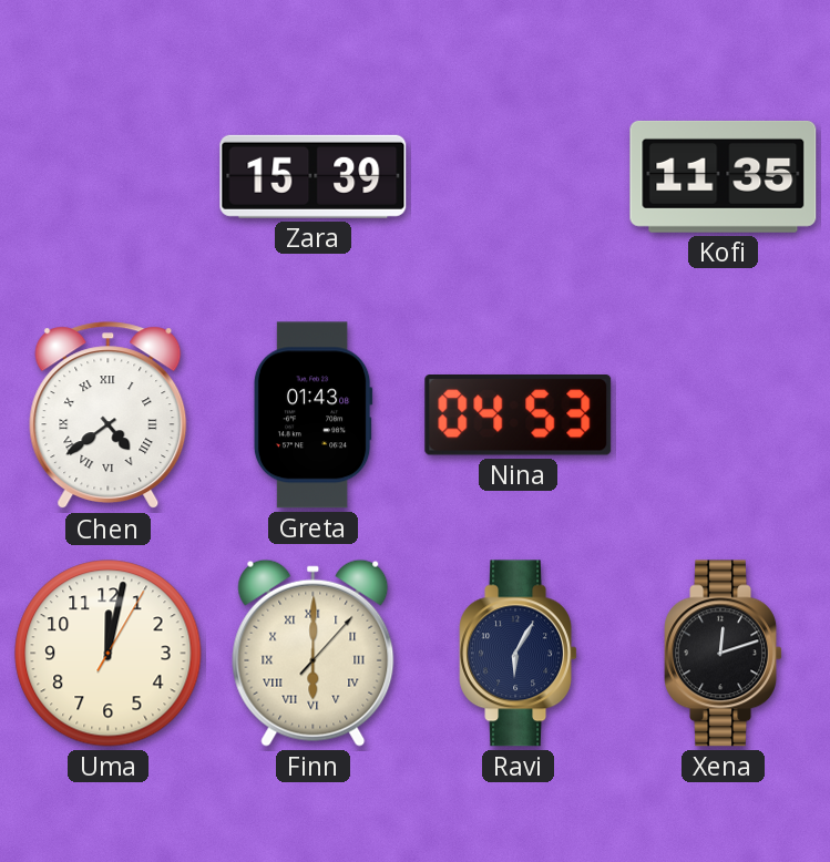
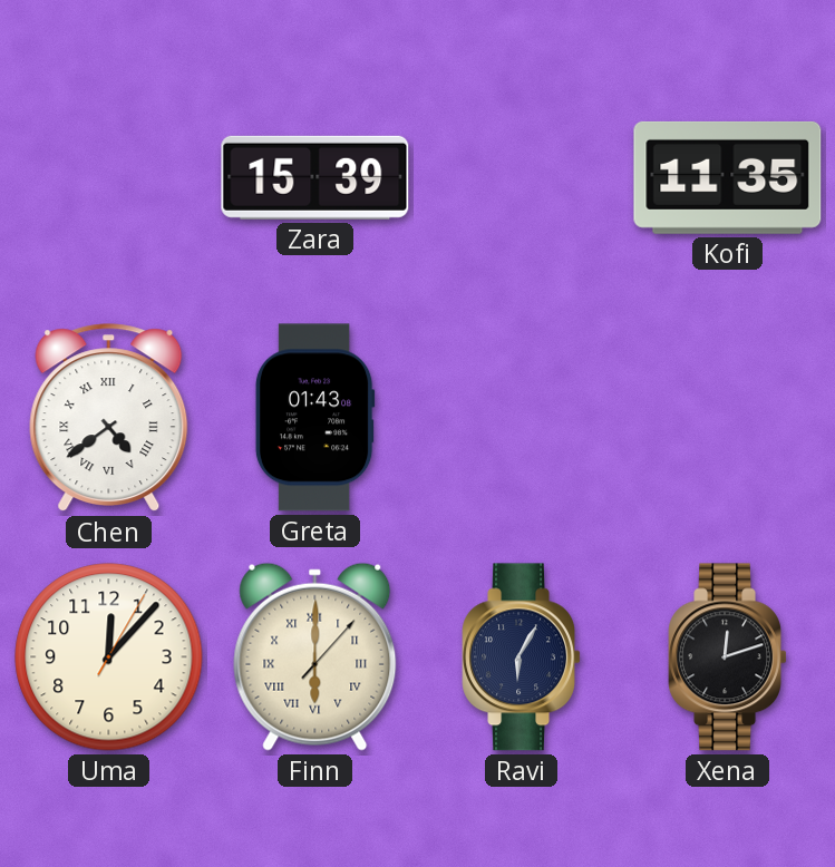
Nina: 04:53 -> none (519, 415)
Uma: 12:02 -> 12:07 (109, 657)
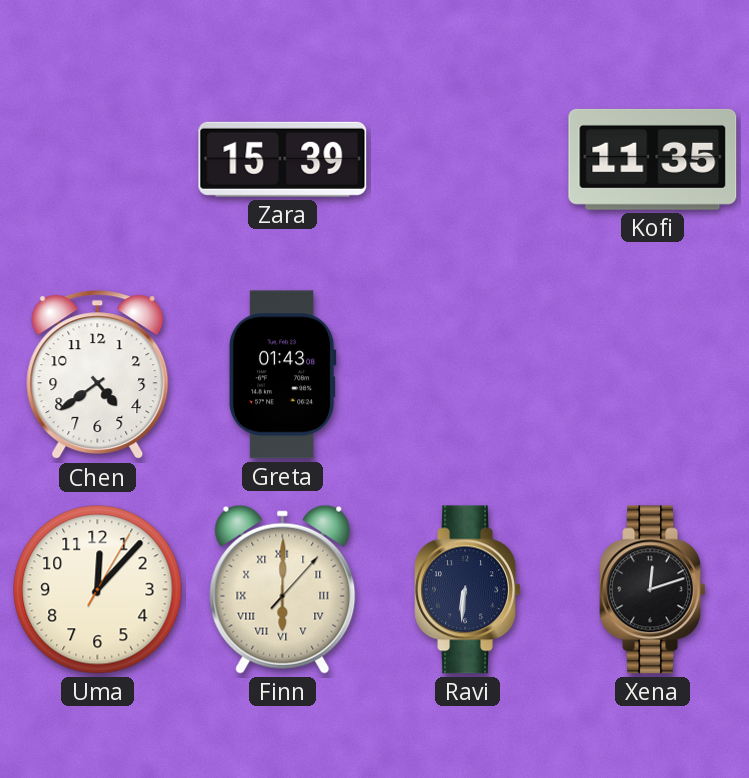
Chen numerals: Roman -> Arabic (98, 375)
Ravi: 6:05 -> 6:31 (467, 590)
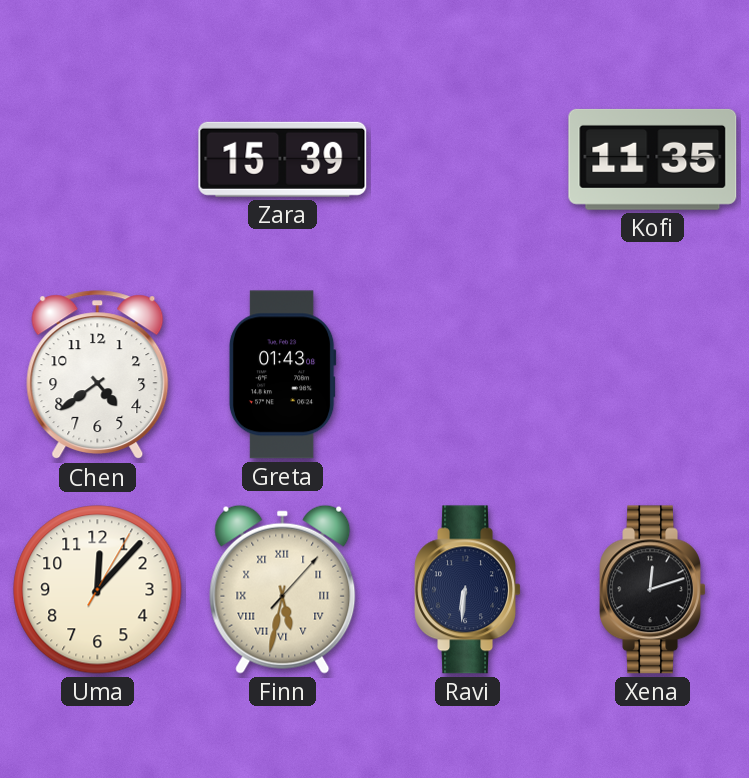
Finn: 6:00 -> 5:32 (283, 589)
